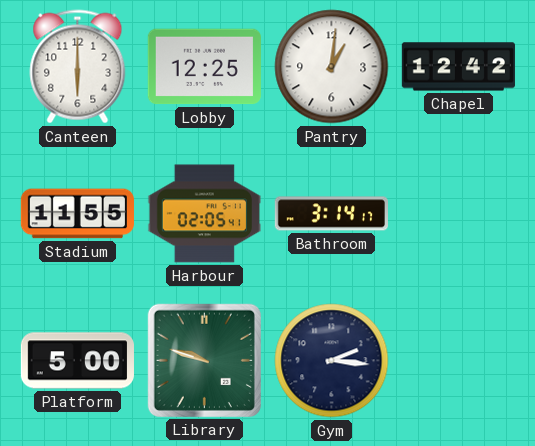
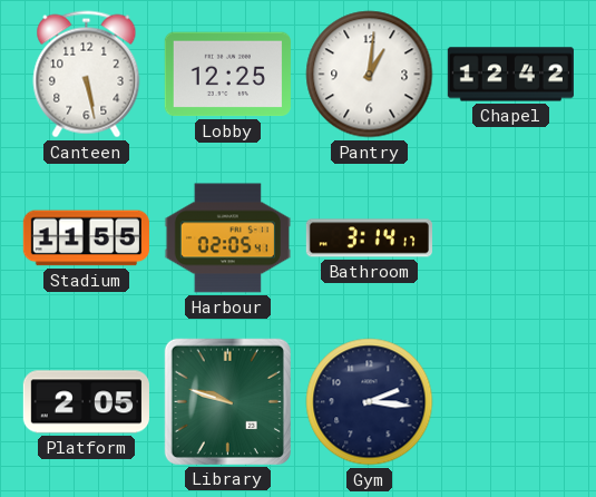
Canteen: 6:00 -> 5:28 (87, 75)
Platform: 5:00 -> 2:05 (86, 402)
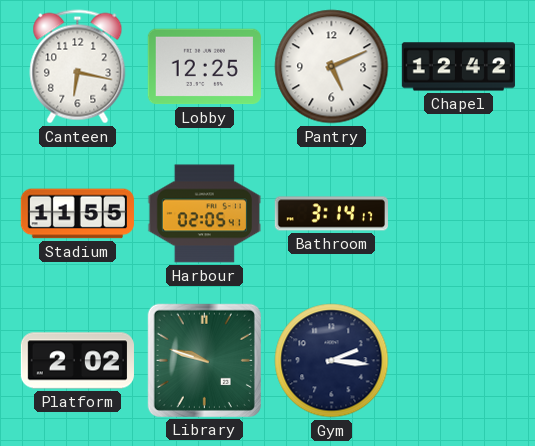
Canteen: 5:28 -> 6:17 (78, 67)
Pantry: 1:01 -> 5:11 (332, 67)
Platform: 2:05 -> 2:02 (77, 361)
